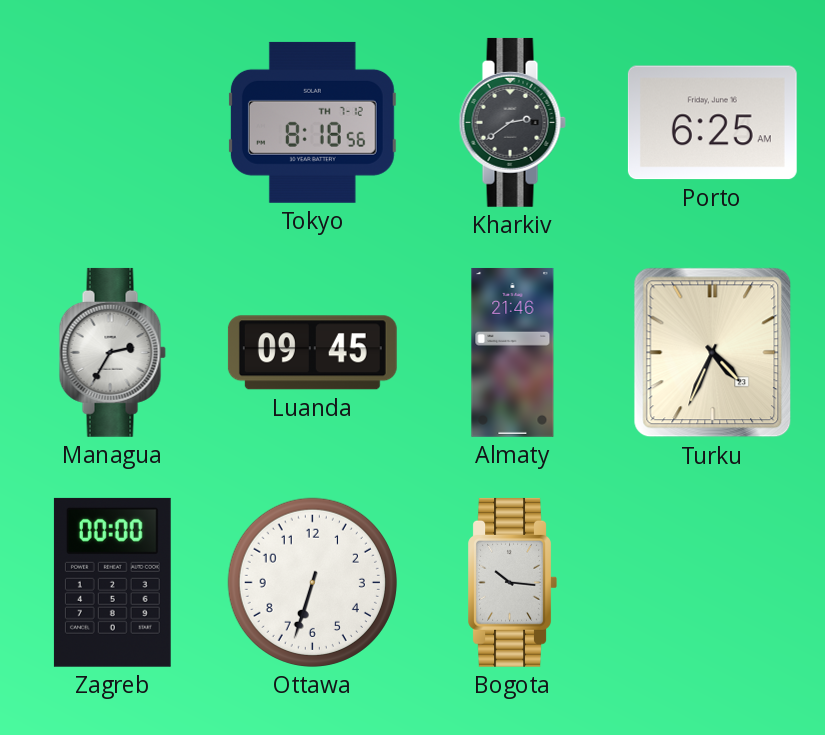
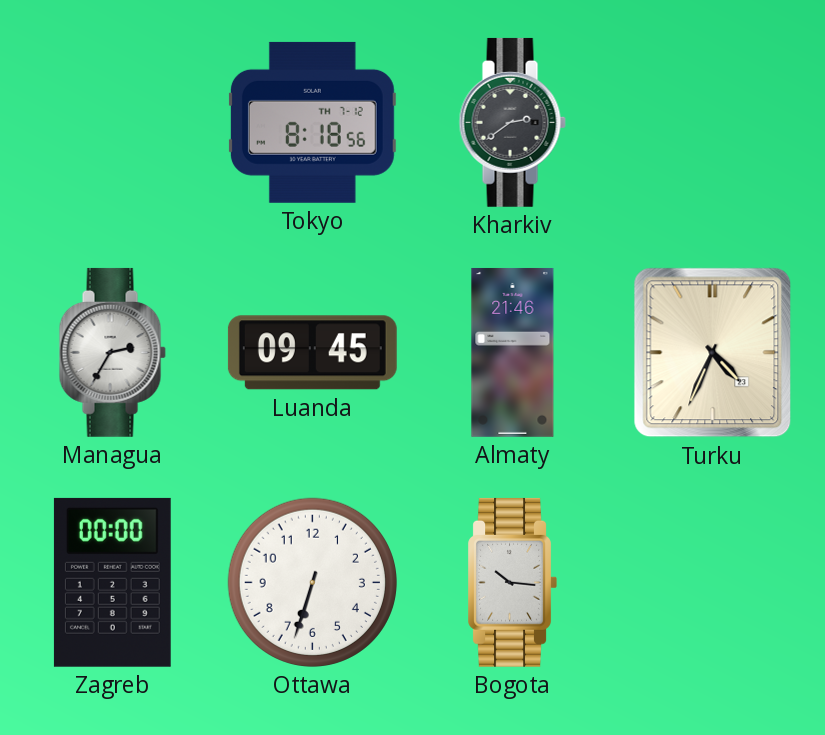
Porto: 6:25 -> none (712, 123)
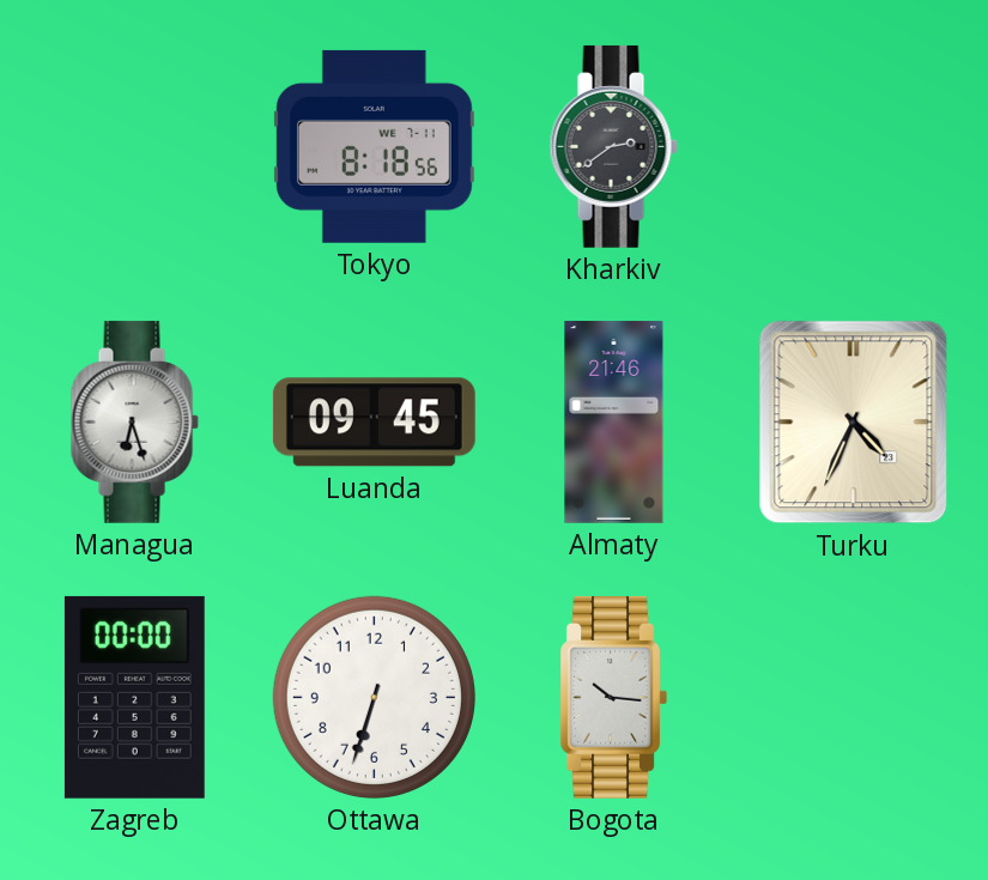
Tokyo date: TH 7-12 -> WE 7-11 (374, 146)
Managua: 2:35 -> 6:27 (134, 421)
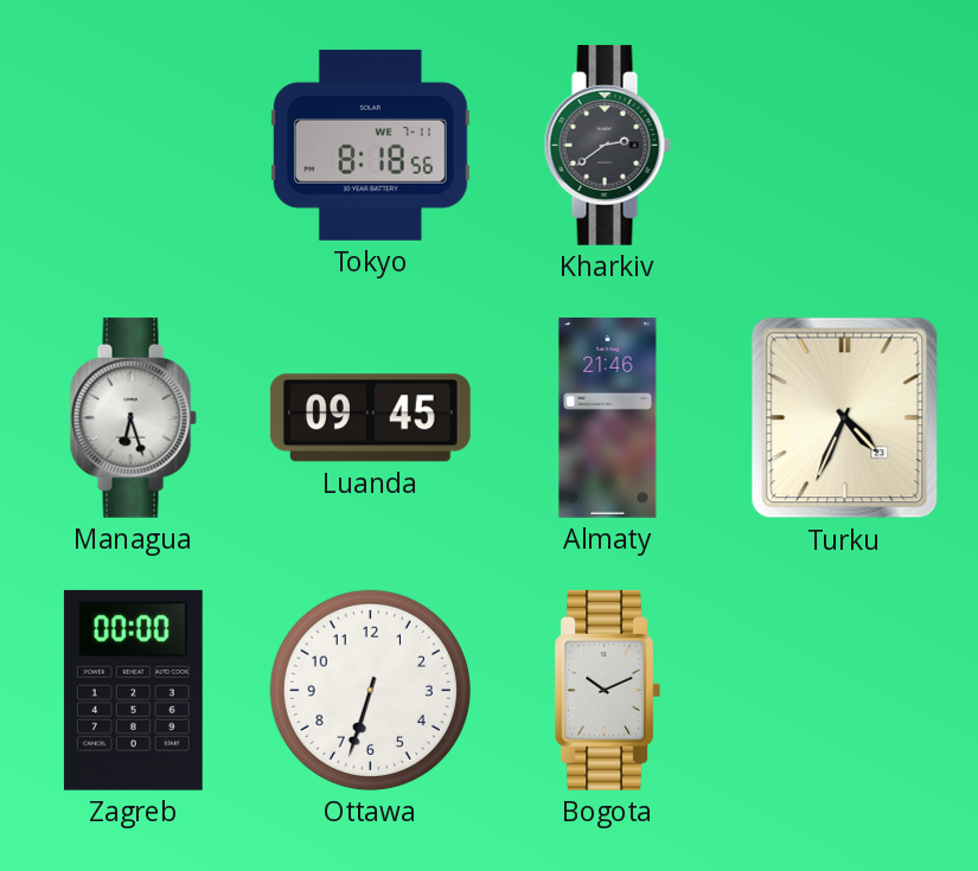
Bogota: 10:16 -> 10:11 (607, 690)
